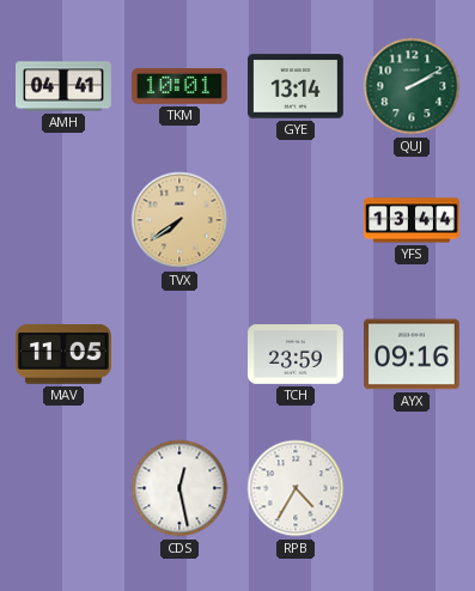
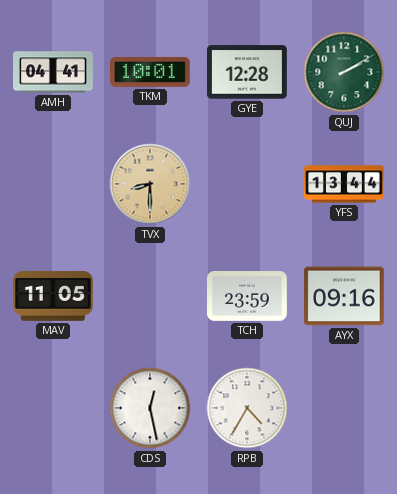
GYE: 13:14 -> 12:28 (248, 72)
TVX: 7:39 -> 8:30 (150, 184)
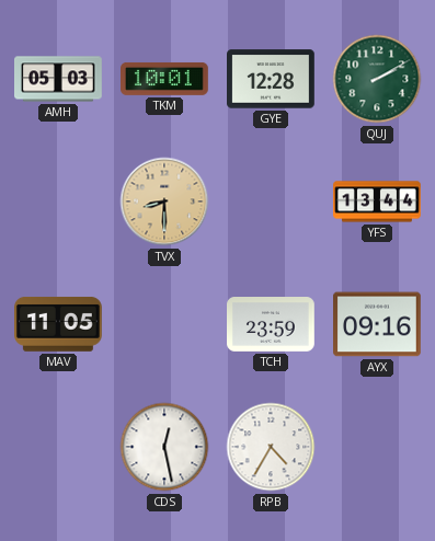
AMH: 04:41 -> 05:03 (58, 79)
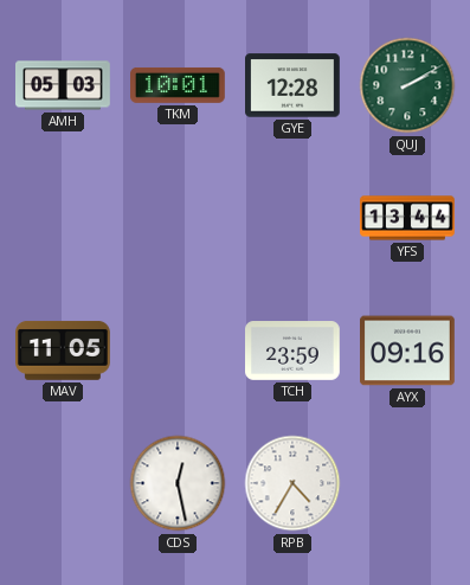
TVX: 8:30 -> none (164, 202)
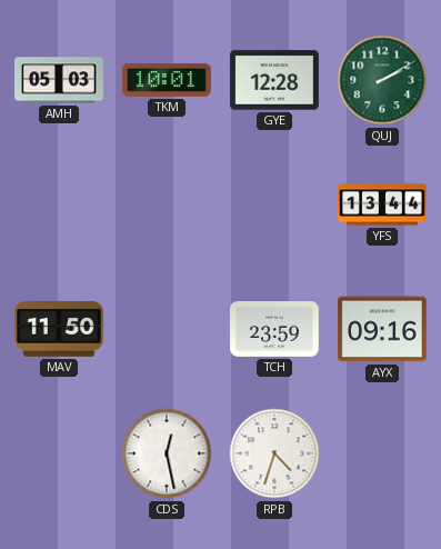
MAV: 11:05 -> 11:50 (60, 329)
RPB: 4:35 -> 4:33 (274, 453)
